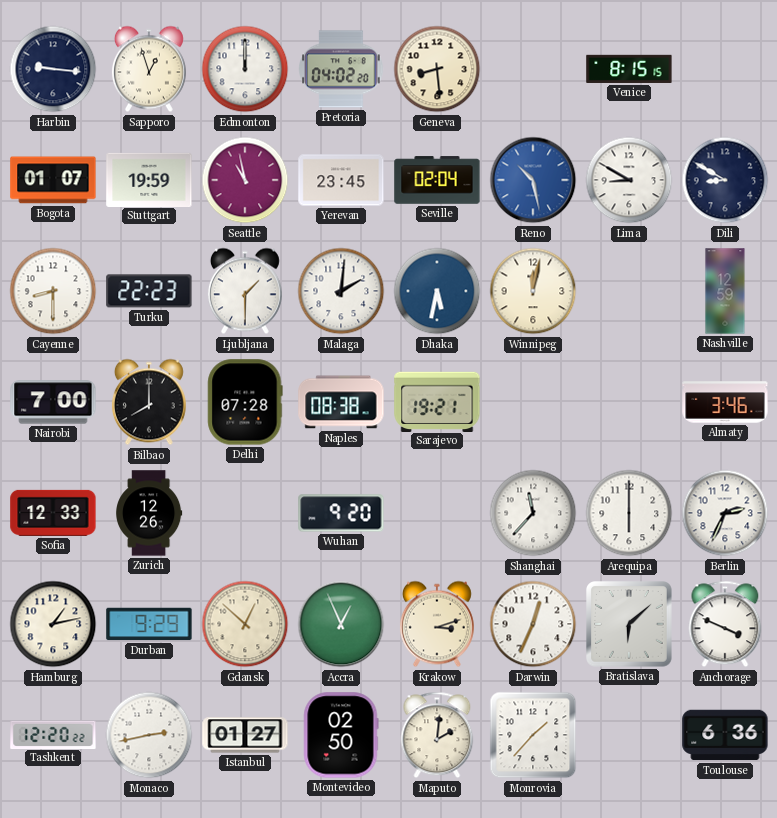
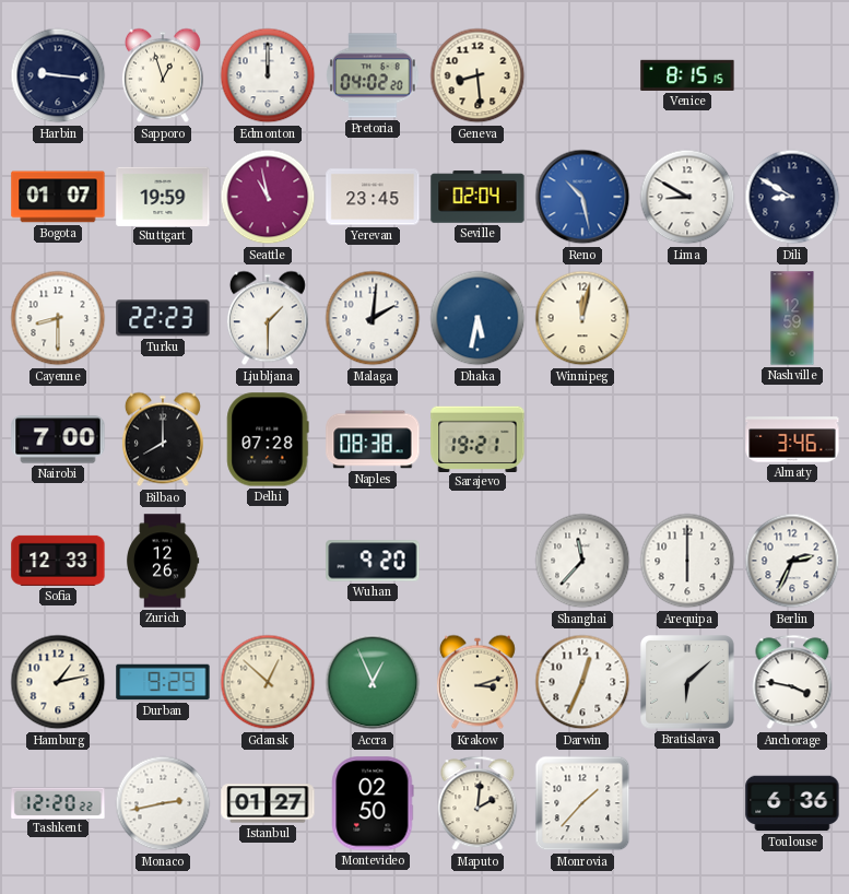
Anchorage: 3:49 -> 3:47 (792, 682)
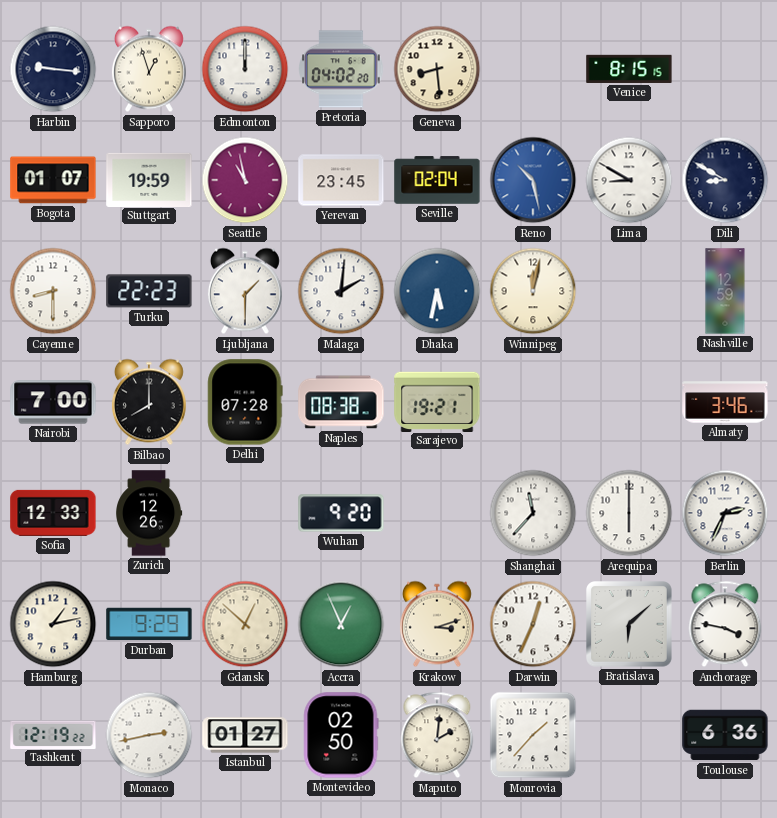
Tashkent: 12:20 -> 12:19 (53, 734)
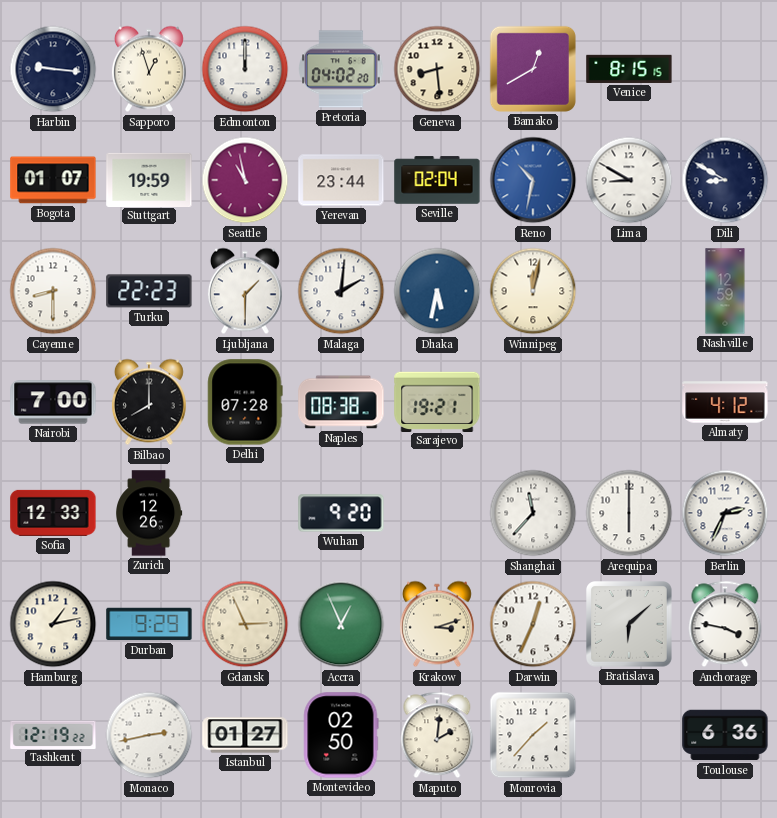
Bamako: none -> 12:40 (533, 69)
Yerevan: 23:45 -> 23:44 (341, 180)
Reno: 10:28 -> 10:32 (533, 180)
Almaty: 3:46 -> 4:12 (725, 402)
Gdansk: 12:52 -> 2:56 (245, 624)
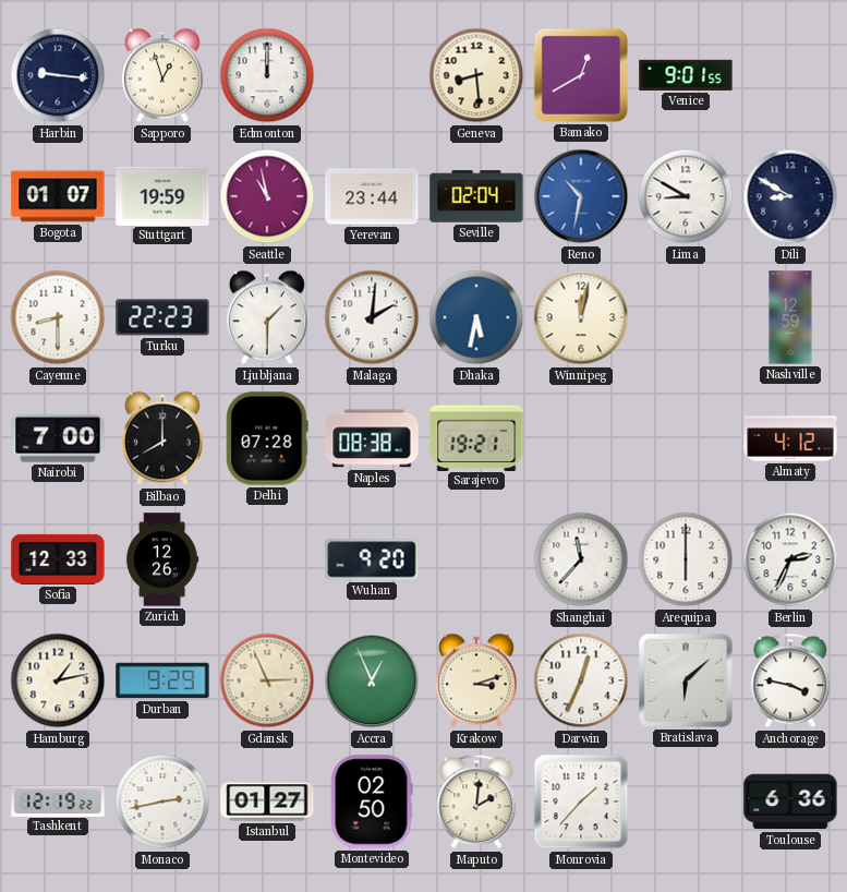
Pretoria: 04:02 -> none (341, 69)
Venice: 8:15 -> 9:01 (686, 75)
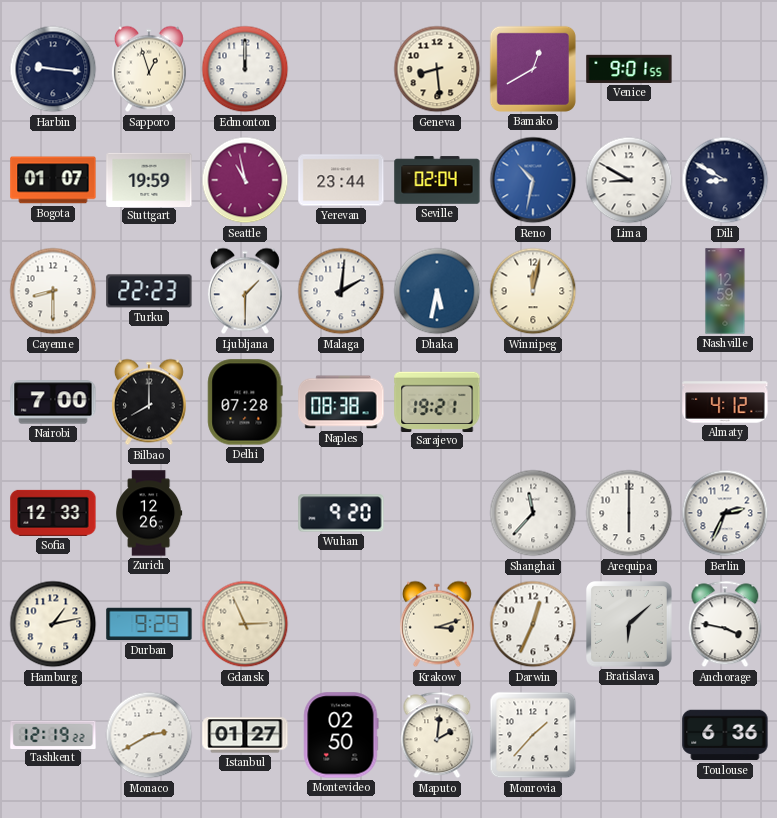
Accra: 12:56 -> none (372, 680)
Monaco: 2:43 -> 2:40 (149, 735)
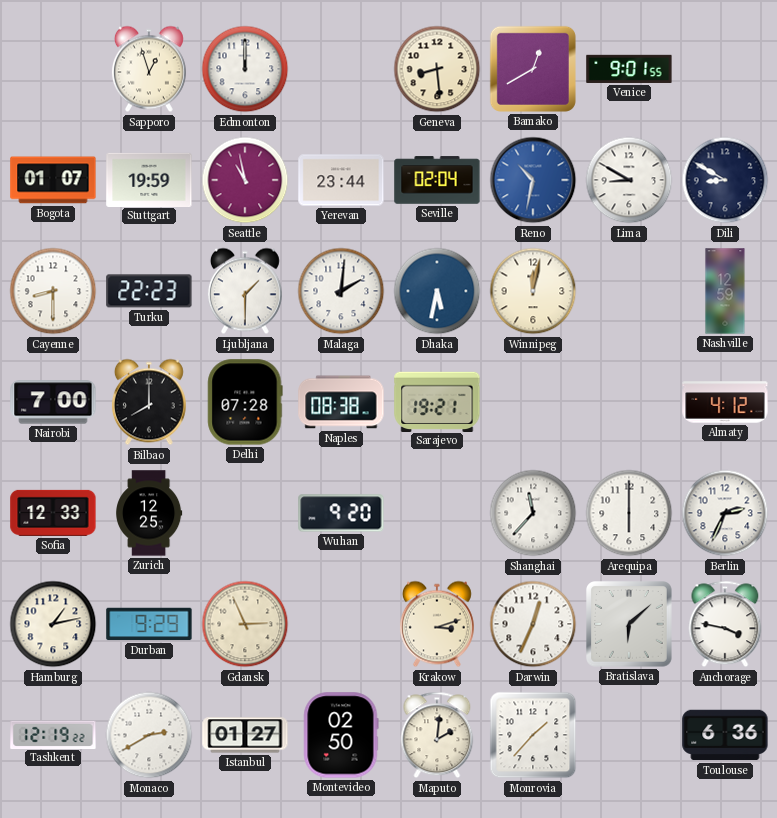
Harbin: 9:16 -> none (53, 69)
Zurich: 12:26 -> 12:25 (150, 513)
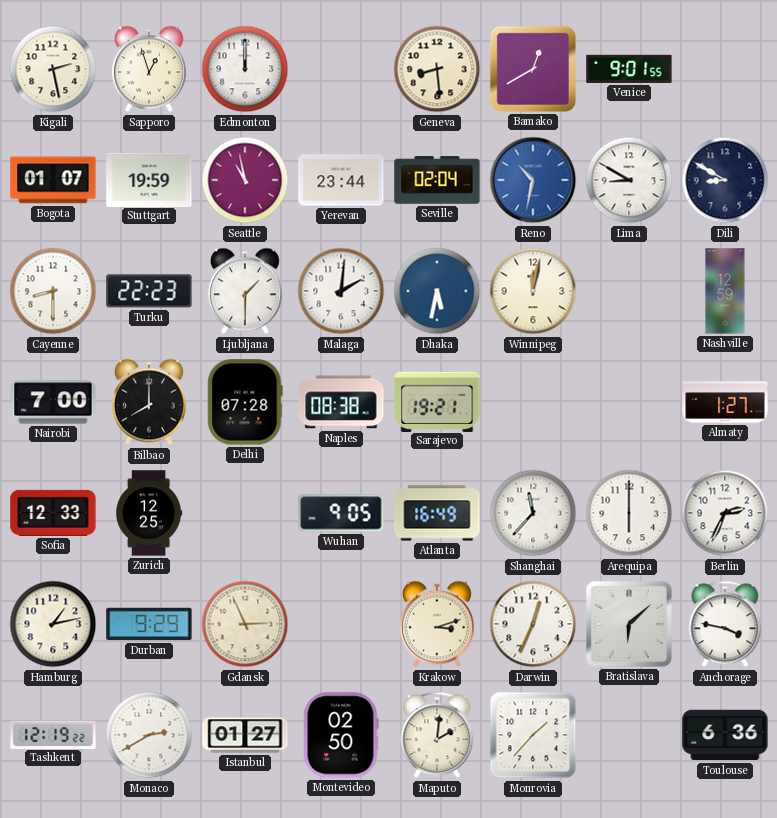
Kigali: none -> 2:28 (53, 69)
Almaty: 4:12 -> 1:27 (725, 402)
Wuhan: 9:20 -> 9:05 (341, 513)
Atlanta: none -> 16:49 (437, 513)
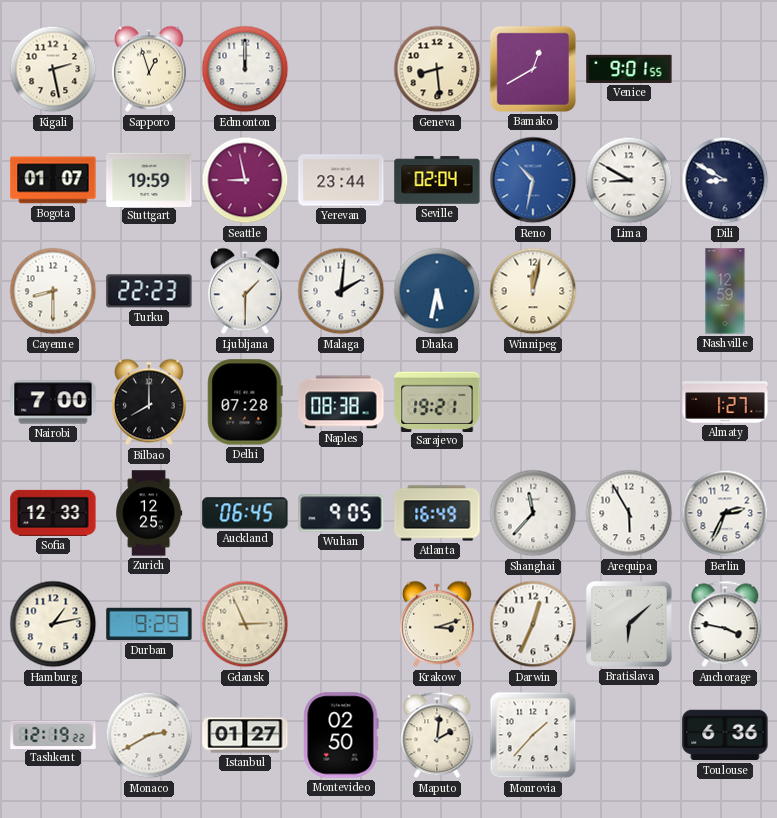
Seattle: 10:58 -> 8:58 (245, 180)
Auckland: none -> 06:45 (245, 513)
Arequipa: 6:00 -> 5:55 (629, 513)
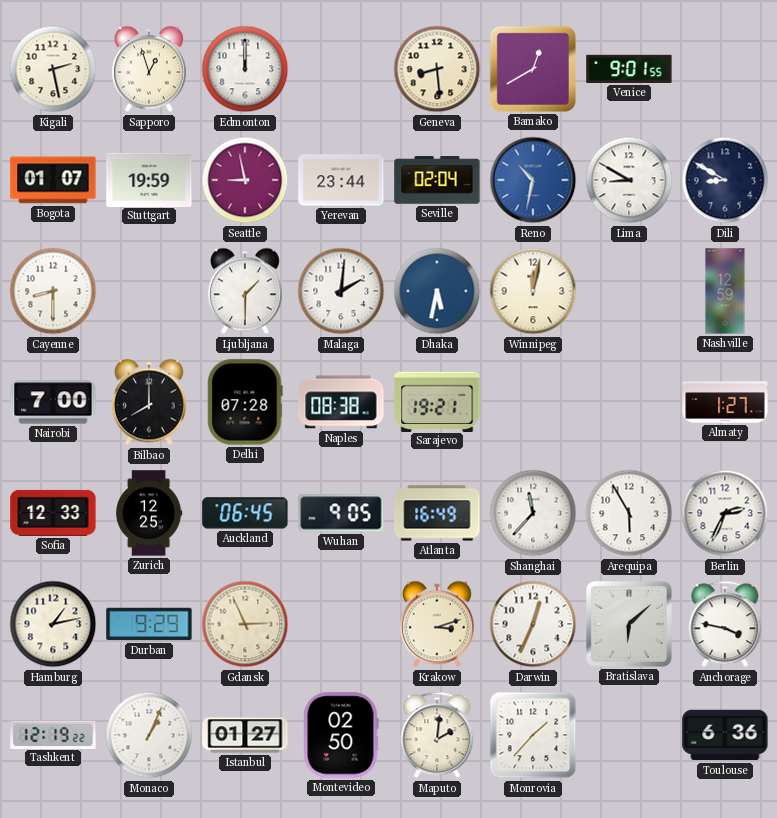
Turku: 22:23 -> none (149, 291)
Monaco: 2:40 -> 1:04 (149, 735)
